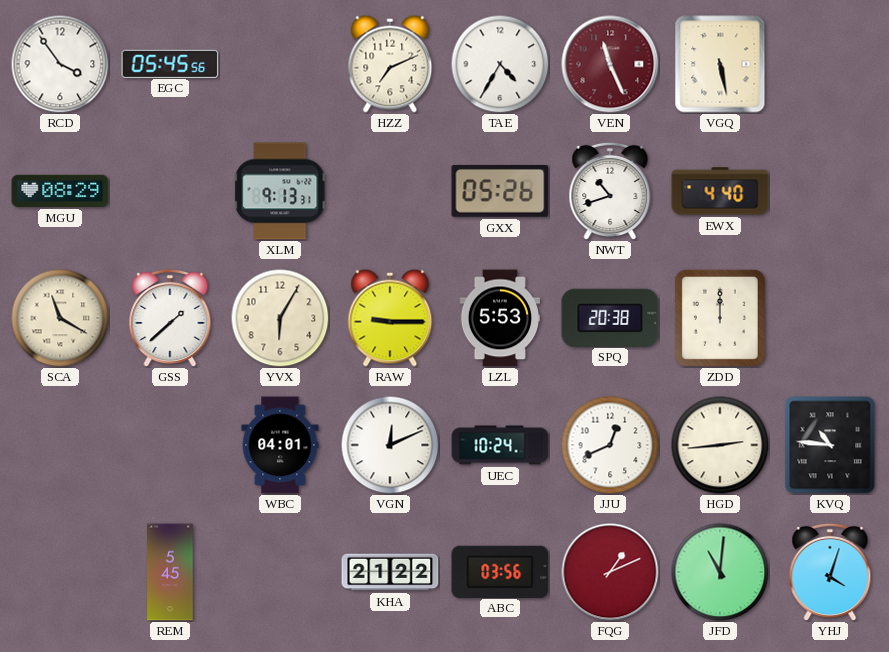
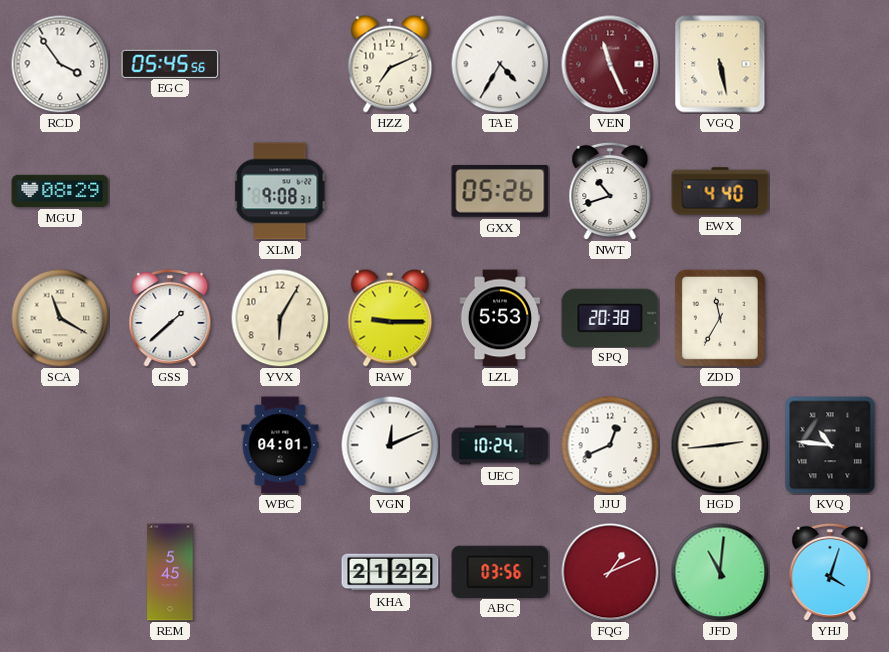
XLM: 9:13 -> 9:08 (281, 191)
ZDD: 12:00 -> 11:35 (720, 318)
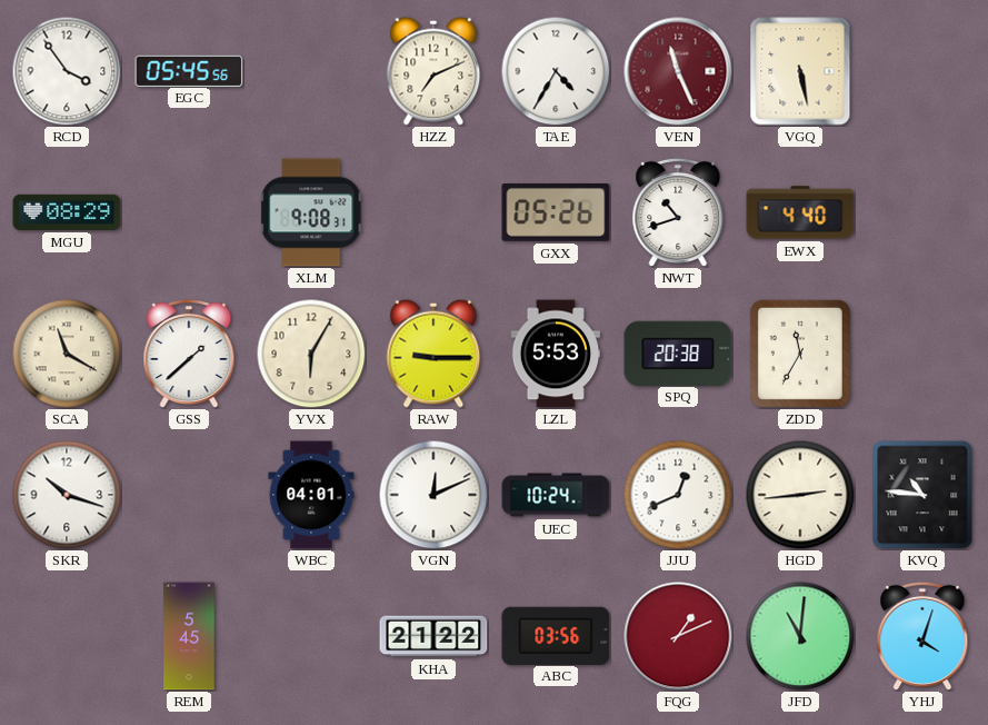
SKR: none -> 10:18 (67, 495)
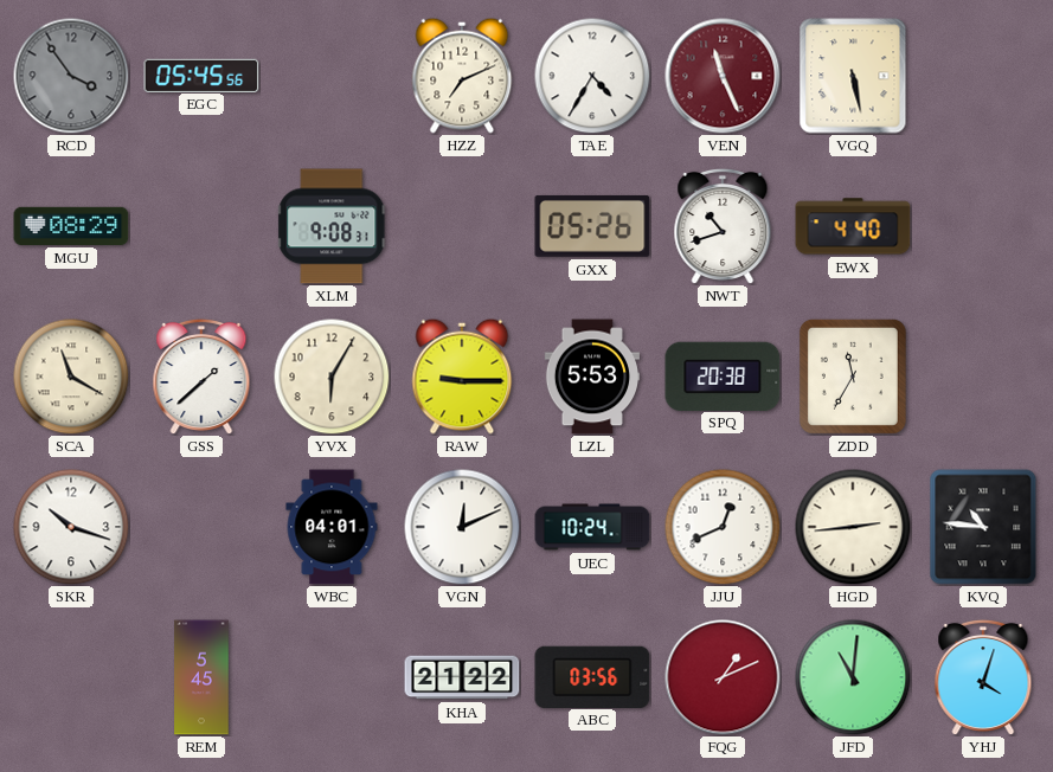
RCD dial: white -> grey (71, 76)
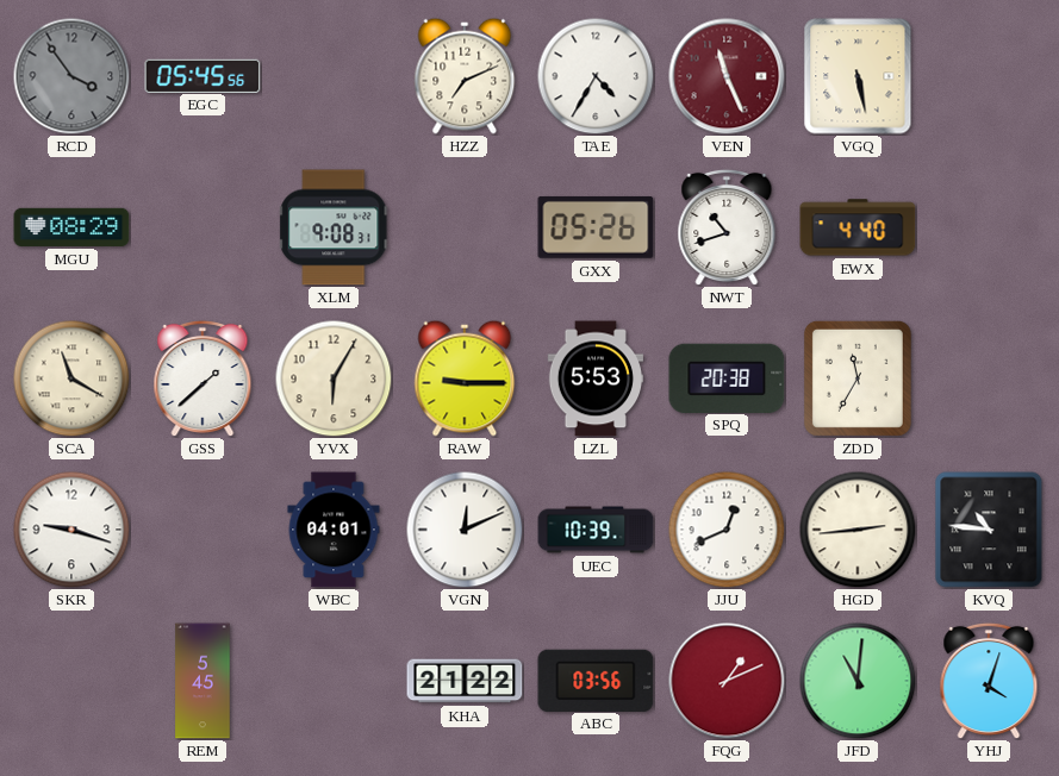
SKR: 10:18 -> 9:18 (71, 530)
UEC: 10:24 -> 10:39 (596, 530)
